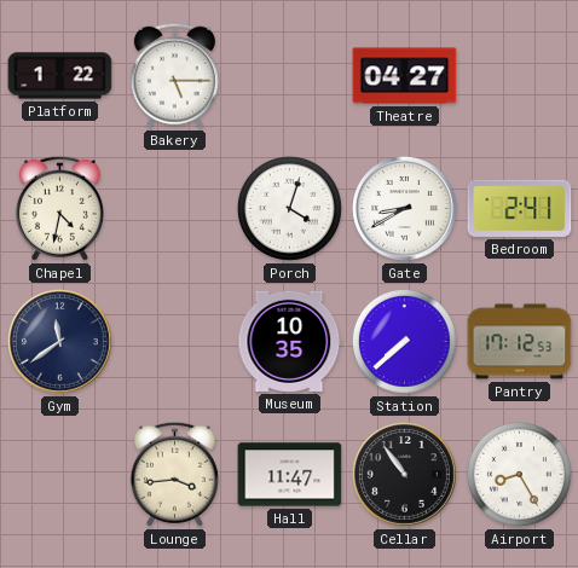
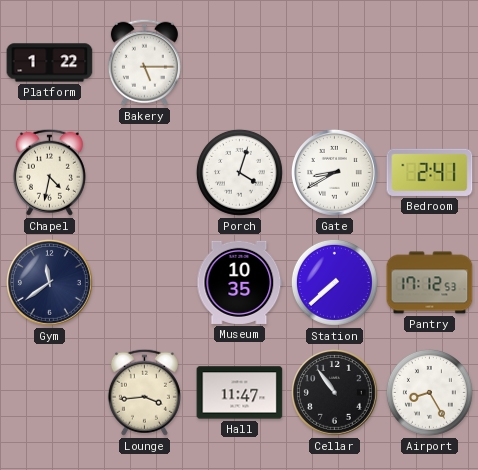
Theatre: 04:27 -> none (405, 76)
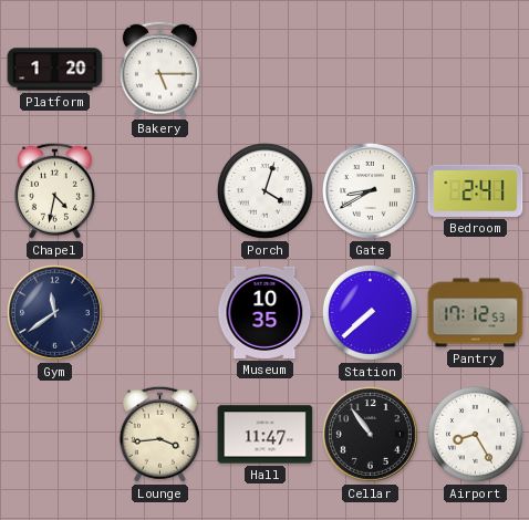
Platform: 1:22 -> 1:20 (55, 70)
